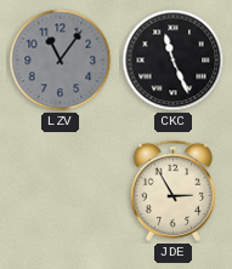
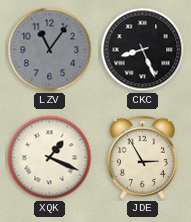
CKC: 11:26 -> 8:26 (143, 50)
XQK: none -> 1:19 (50, 158)
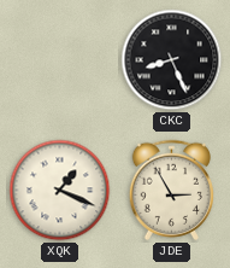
LZV: 11:06 -> none (50, 50)
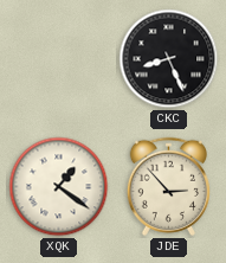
XQK: 1:19 -> 1:21 (59, 187)
JDE: 2:55 -> 2:53 (168, 186)
